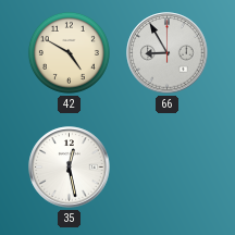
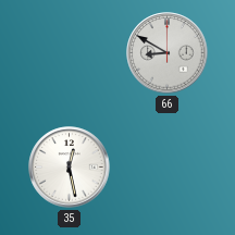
42: 4:50 -> none (69, 52)
66: 8:55 -> 8:50 (168, 53)
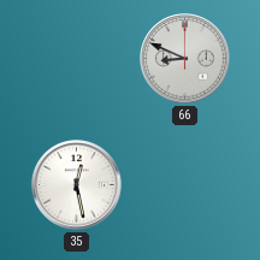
66: 8:50 -> 8:49 (185, 59)
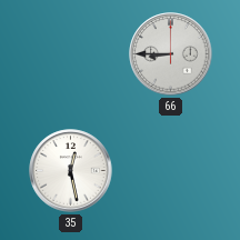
66: 8:49 -> 8:45 (171, 54)
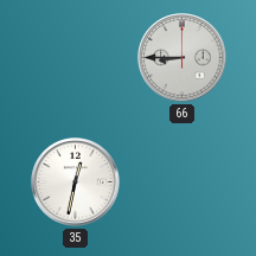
35: 12:28 -> 12:32 (76, 183)
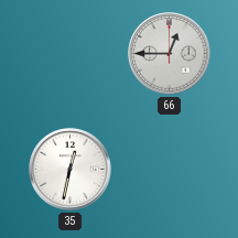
66: 8:45 -> 12:45 (170, 54)
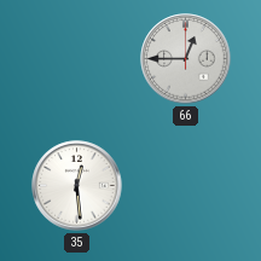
35: 12:32 -> 12:29 (77, 186)
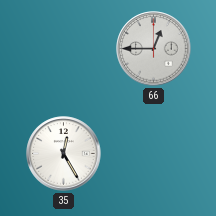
35: 12:29 -> 12:25 (64, 154)
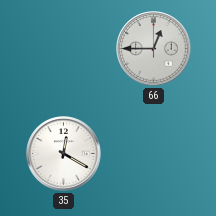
35: 12:25 -> 12:20 (64, 154)
